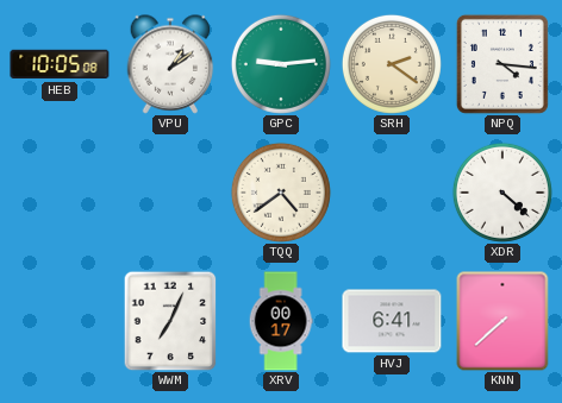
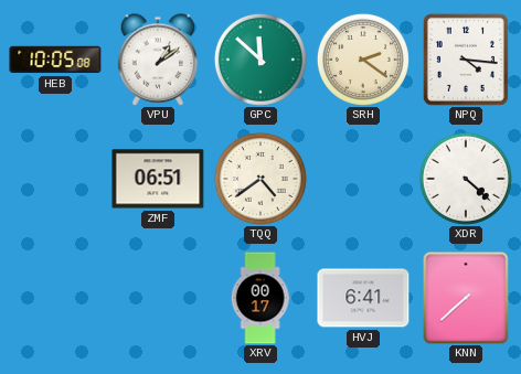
GPC: 9:14 -> 11:52 (260, 60)
ZMF: none -> 06:51 (158, 179)
WWM: 7:04 -> none (170, 321)
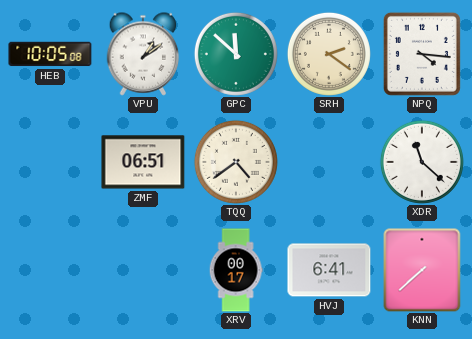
XDR: 4:22 -> 11:22 (422, 162)
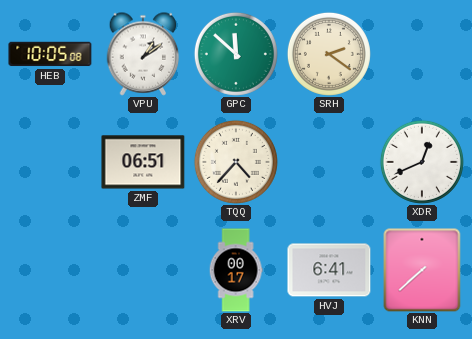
NPQ: 4:16 -> none (422, 54)
TQQ: 4:39 -> 4:37 (236, 162)
XDR: 11:22 -> 12:41 (422, 162)
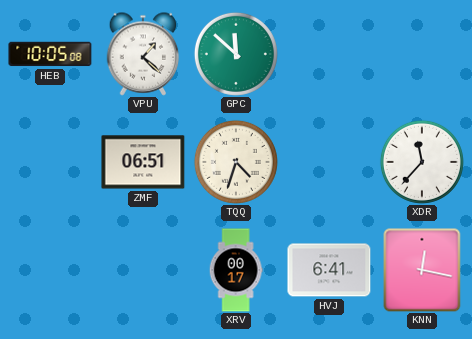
VPU: 1:09 -> 1:22 (143, 54)
SRH: 2:21 -> none (329, 54)
TQQ: 4:37 -> 4:33 (236, 162)
XDR: 12:41 -> 11:37 (422, 162)
KNN: 7:38 -> 12:17 (422, 270)
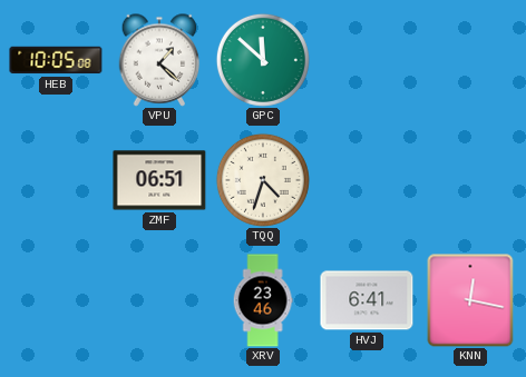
XDR: 11:37 -> none (422, 162)
XRV: 00:17 -> 23:46 (263, 300)
